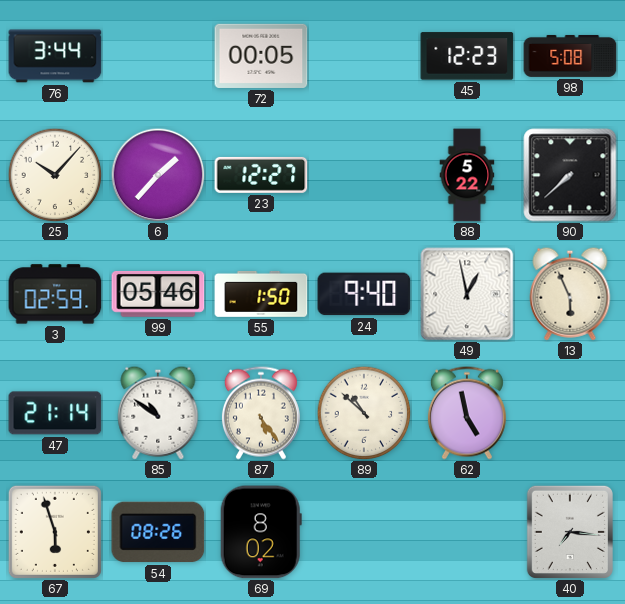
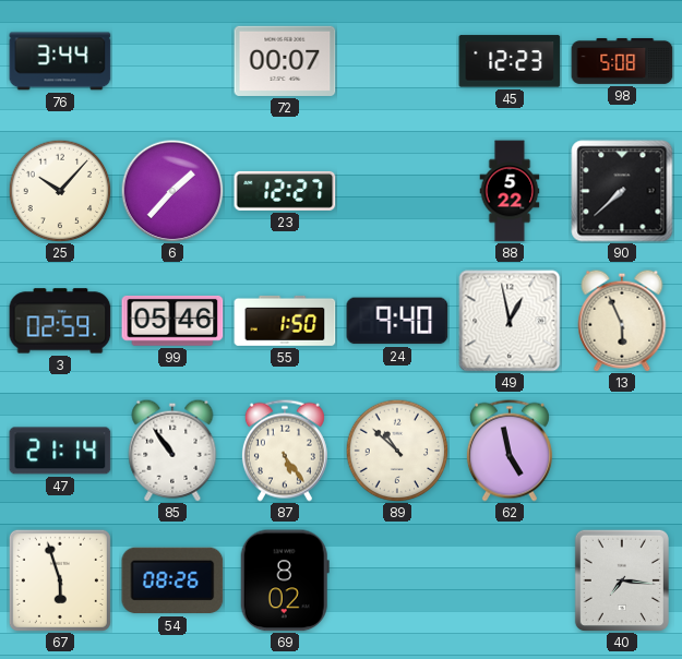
72: 00:05 -> 00:07 (285, 61)
85: 10:51 -> 10:54 (172, 451)
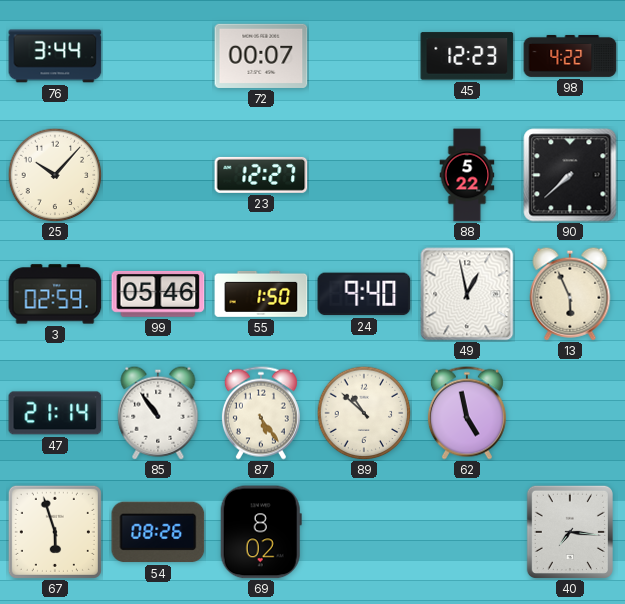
98: 5:08 -> 4:22 (570, 56)
6: 1:37 -> none (172, 191)
